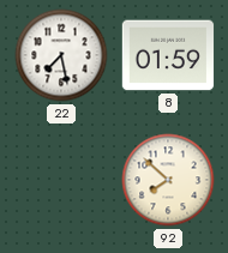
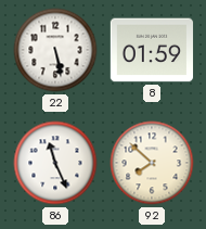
22: 7:28 -> 5:28 (55, 50)
86: none -> 11:26 (55, 163)
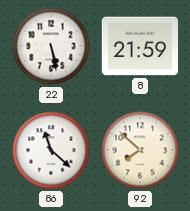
8: 01:59 -> 21:59 (140, 46)
86: 11:26 -> 11:22 (51, 150)
